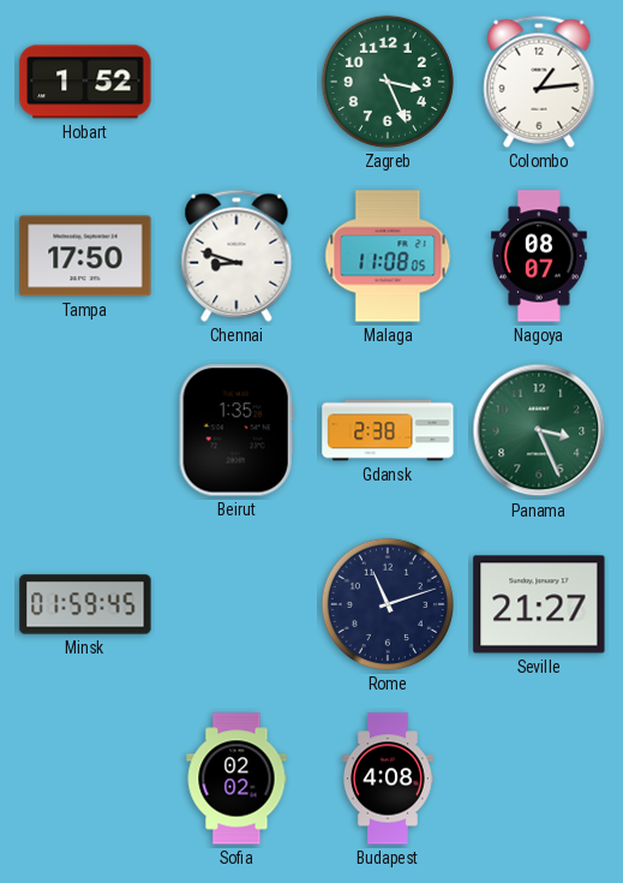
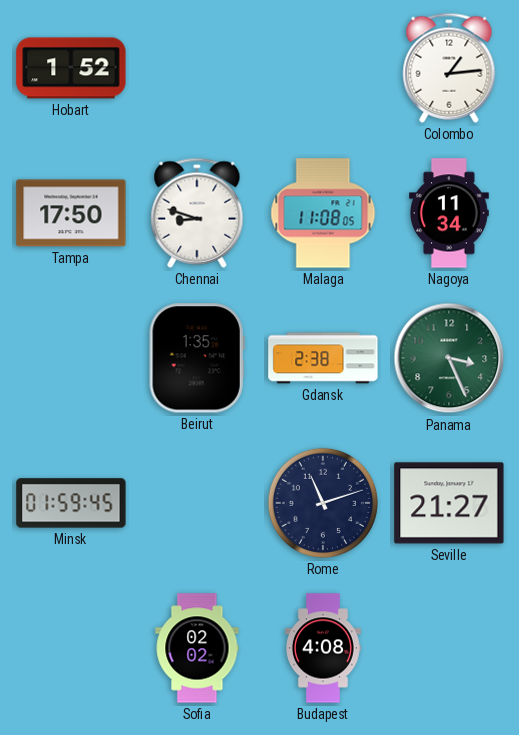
Zagreb: 3:26 -> none (388, 82)
Nagoya: 08:07 -> 11:34 (450, 213)
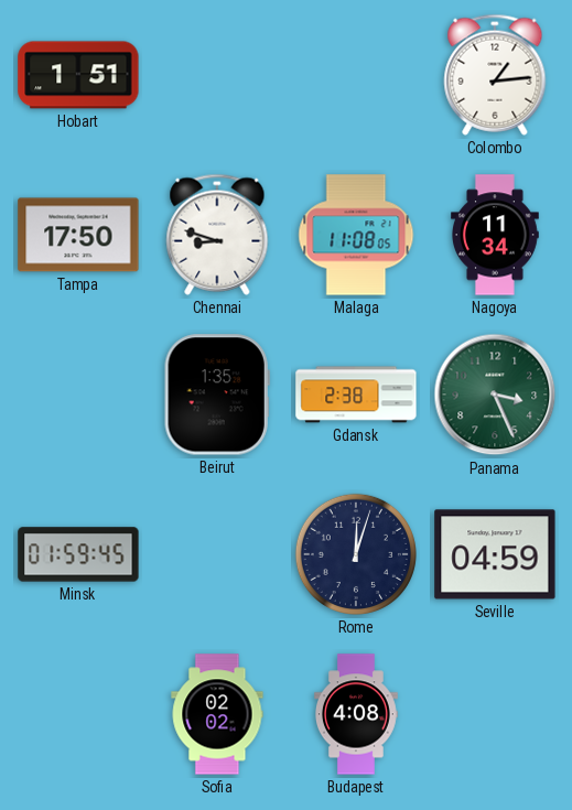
Hobart: 1:52 -> 1:51 (78, 75)
Rome: 11:12 -> 12:03 (356, 554)
Seville: 21:27 -> 04:59 (495, 554)
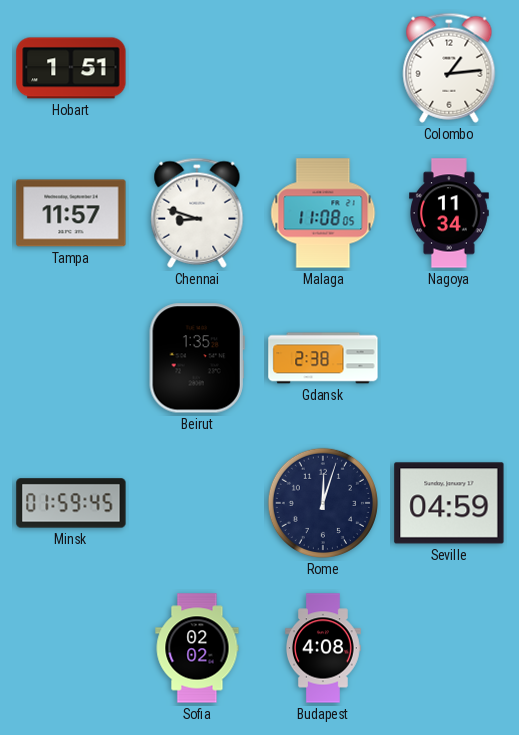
Tampa: 17:50 -> 11:57 (71, 213)
Panama: 3:26 -> none (495, 395)
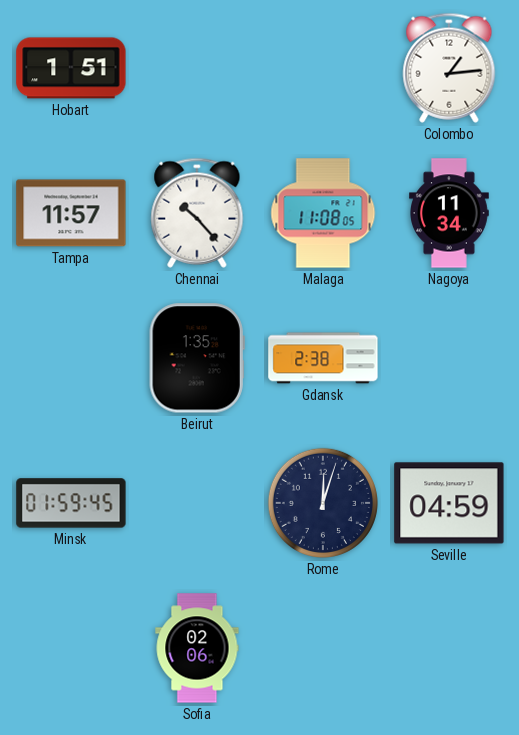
Chennai: 8:48 -> 10:23 (197, 213)
Sofia: 02:02 -> 02:06 (197, 648)
Budapest: 4:08 -> none (324, 648)
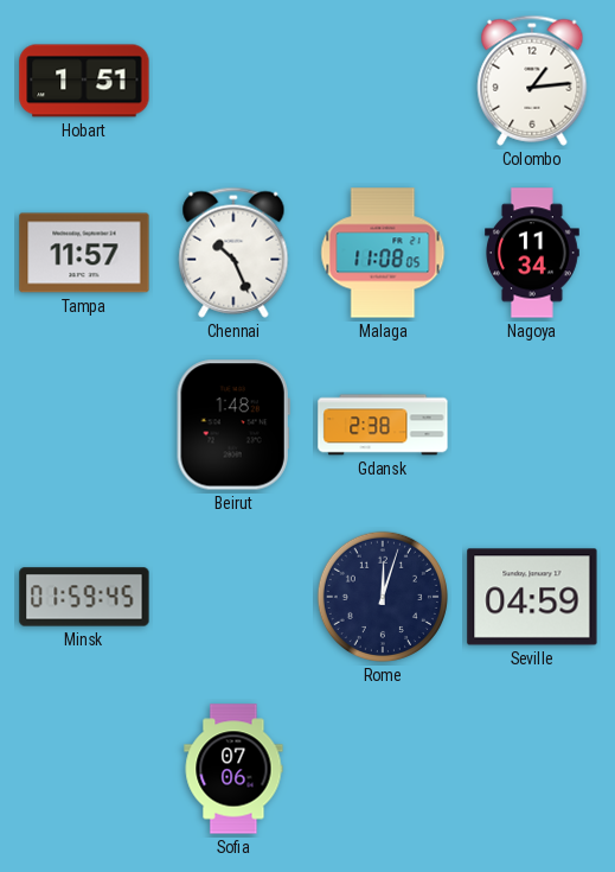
Chennai: 10:23 -> 10:26 (233, 253)
Beirut: 1:35 -> 1:48 (233, 425)
Sofia: 02:06 -> 07:06 (233, 769)
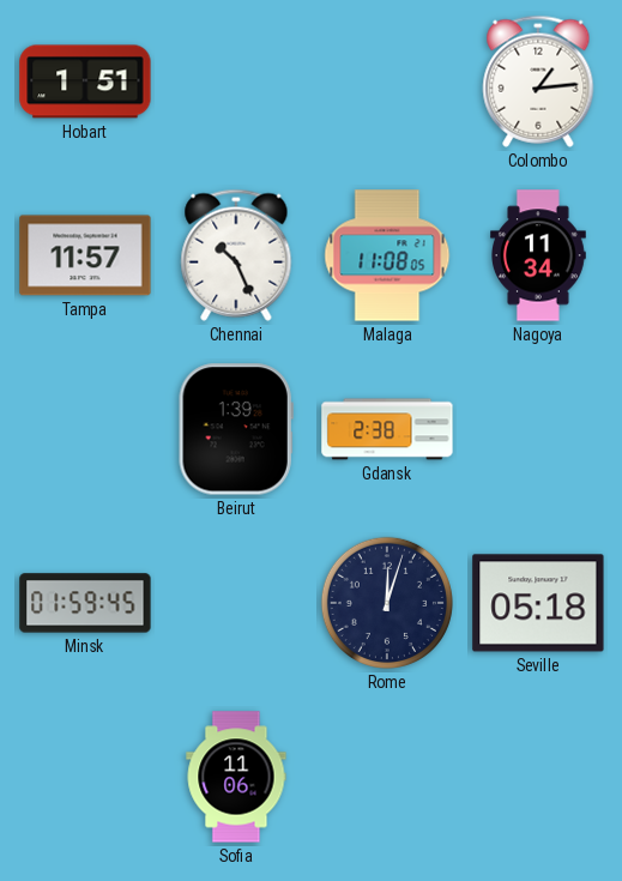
Beirut: 1:48 -> 1:39 (236, 429)
Seville: 04:59 -> 05:18 (538, 603)
Sofia: 07:06 -> 11:06 (236, 777)
